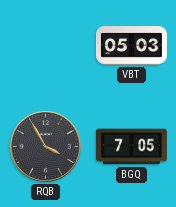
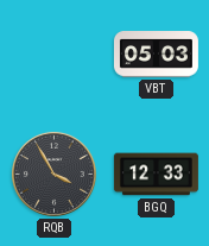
BGQ: 7:05 -> 12:33 (156, 175)
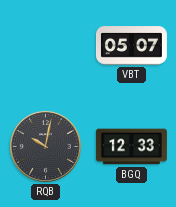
VBT: 05:03 -> 05:07 (131, 46)
RQB: 3:55 -> 10:02 (45, 146)
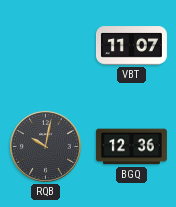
VBT: 05:07 -> 11:07 (131, 46)
BGQ: 12:33 -> 12:36 (131, 147)
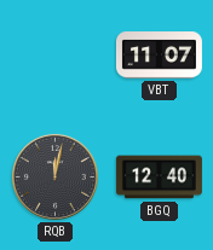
RQB: 10:02 -> 12:02 (54, 176)
BGQ: 12:36 -> 12:40 (159, 178)
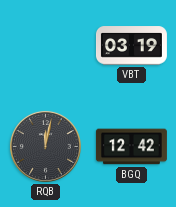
VBT: 11:07 -> 03:19 (131, 46)
BGQ: 12:40 -> 12:42 (131, 147)
